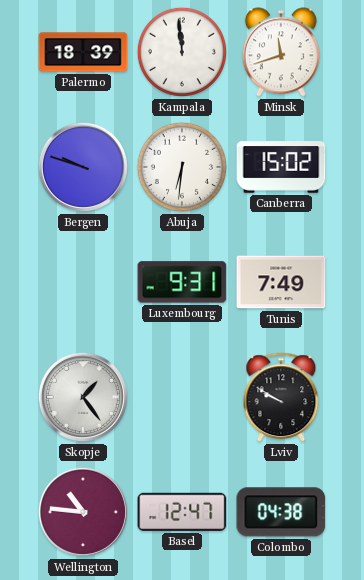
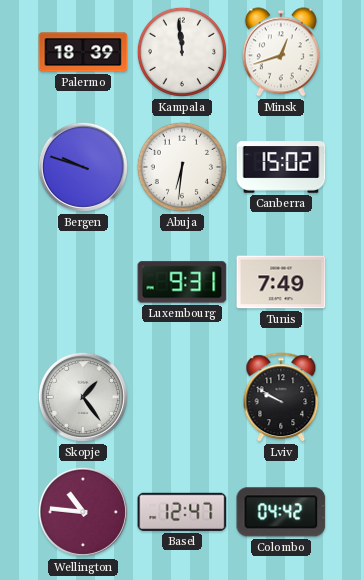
Minsk: 11:42 -> 12:42 (281, 52)
Colombo: 04:38 -> 04:42 (281, 512)
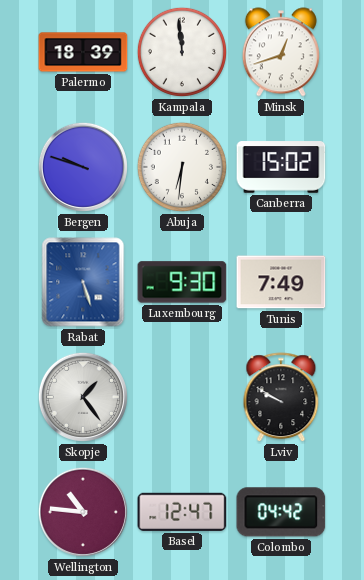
Rabat: none -> 5:27 (83, 282)
Luxembourg: 9:31 -> 9:30 (182, 282)
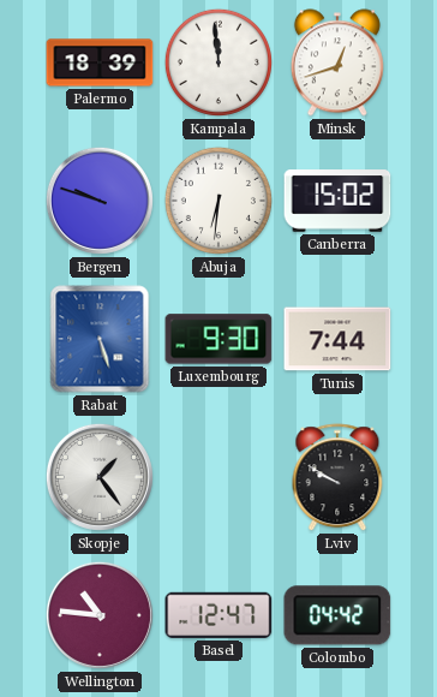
Tunis: 7:49 -> 7:44 (337, 339)
